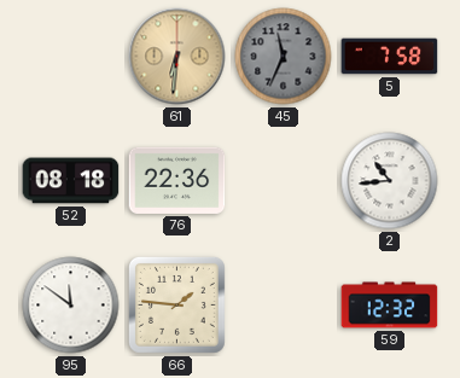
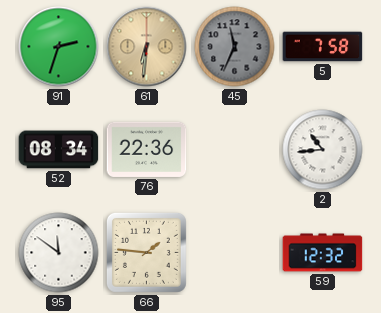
91: none -> 2:33 (59, 47)
52: 08:18 -> 08:34 (59, 150)
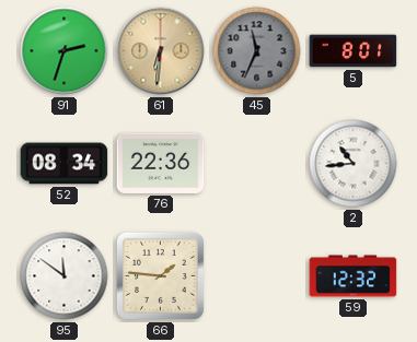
5: 7:58 -> 8:01 (354, 51)
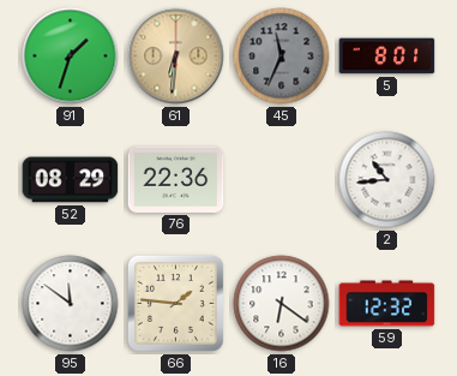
91: 2:33 -> 1:33 (71, 56)
52: 08:34 -> 08:29 (71, 180)
16: none -> 6:21 (282, 304)
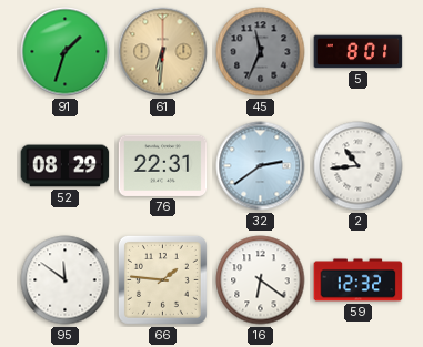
76: 22:36 -> 22:31 (163, 165)
32: none -> 2:39 (261, 166)
